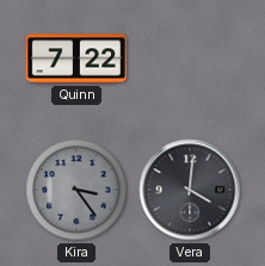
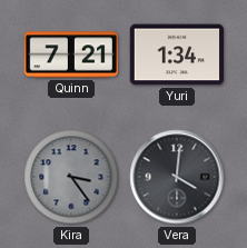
Quinn: 7:22 -> 7:21 (71, 54)
Yuri: none -> 1:34 (177, 54)
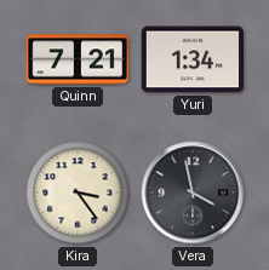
Kira dial: grey -> cream (78, 193)
Vera: 4:01 -> 3:58 (193, 193)
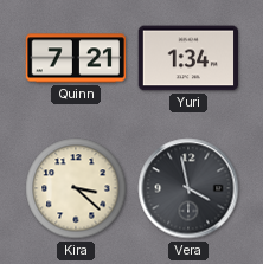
Kira: 3:24 -> 3:22 (76, 188)
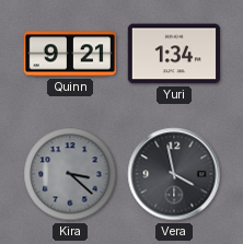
Quinn: 7:21 -> 9:21 (70, 54)
Kira dial: cream -> grey (70, 174)
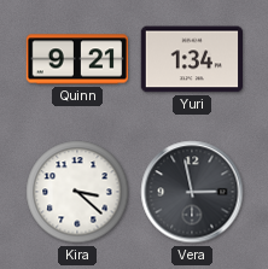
Kira dial: grey -> white (77, 192)
Vera: 3:58 -> 2:58 (192, 192)
